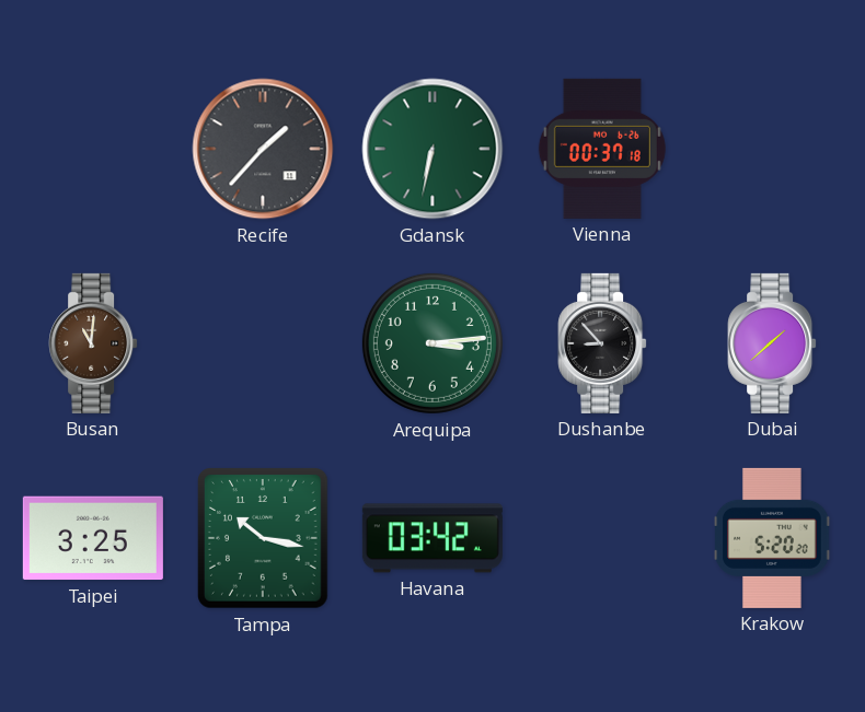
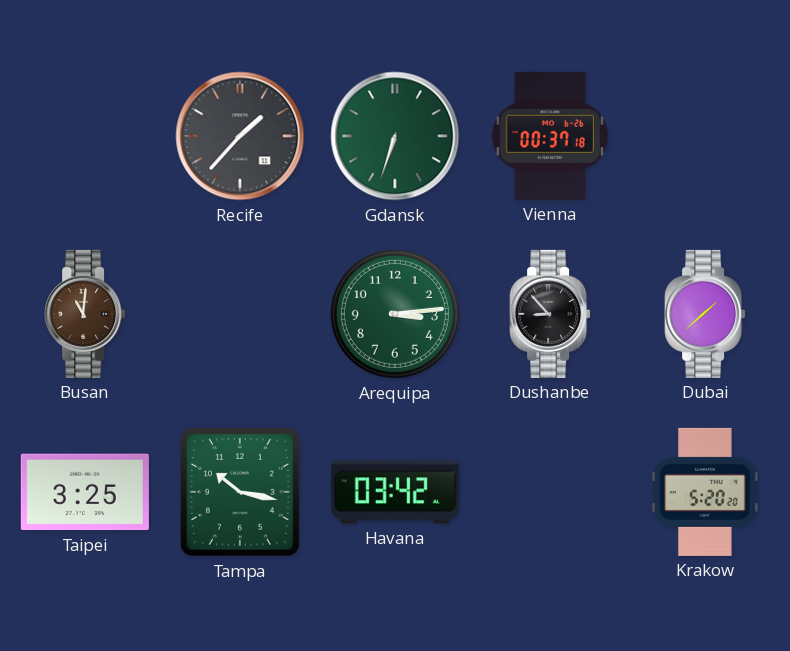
Gdansk: 6:32 -> 6:33 (395, 136)
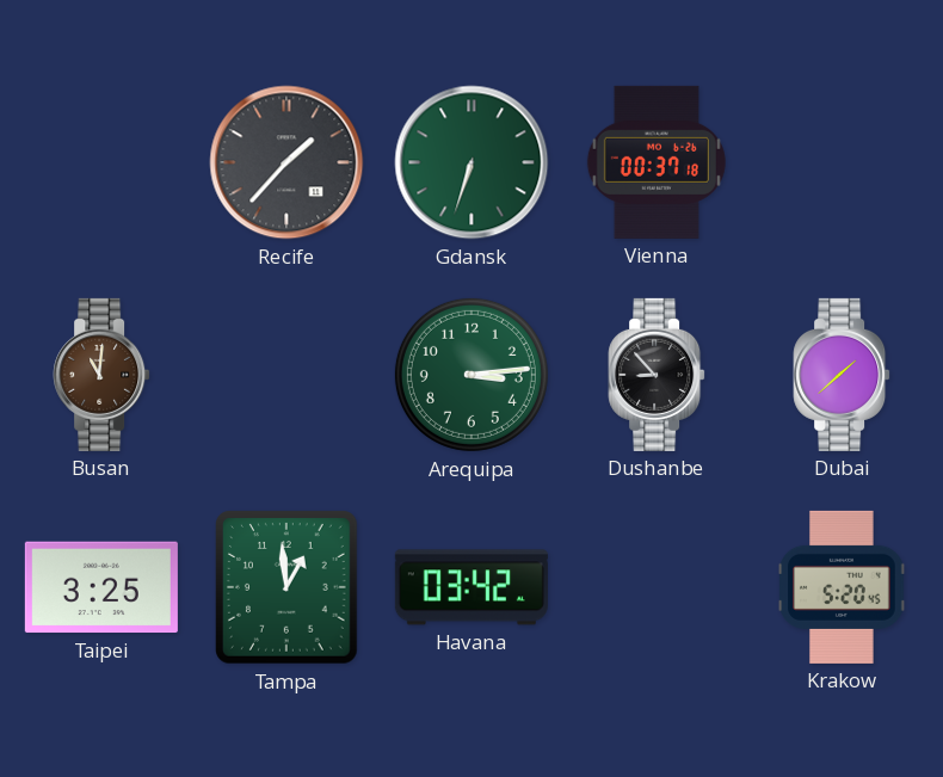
Tampa: 10:17 -> 12:59 (288, 587)
Krakow: 5:20:20 -> 5:20:45 (842, 587)
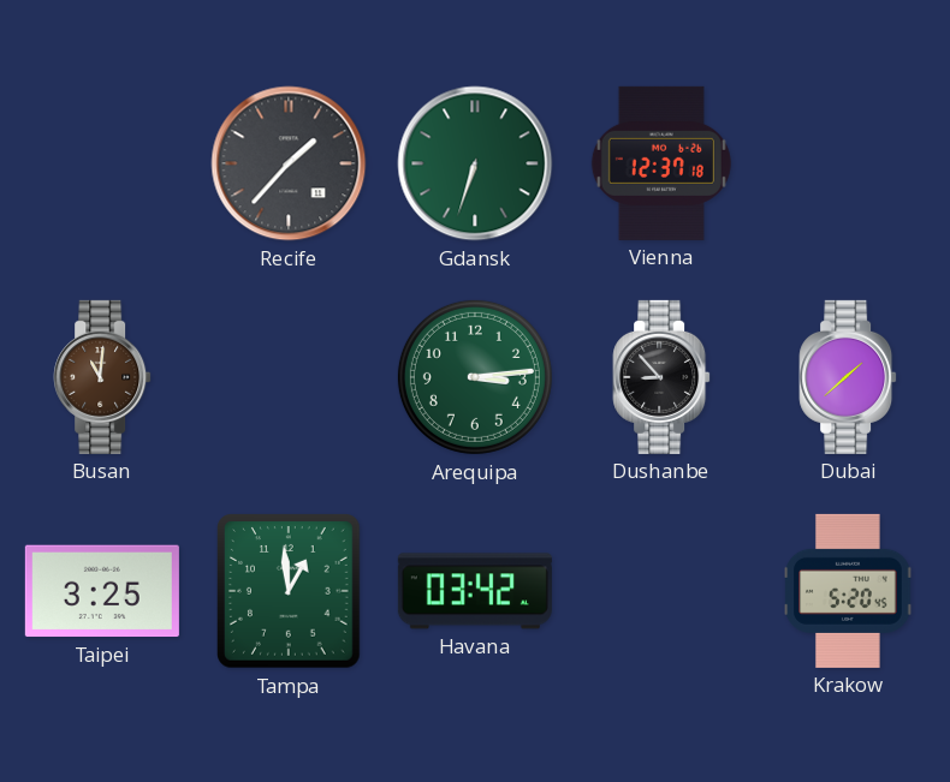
Vienna: 00:37 -> 12:37 (661, 163)
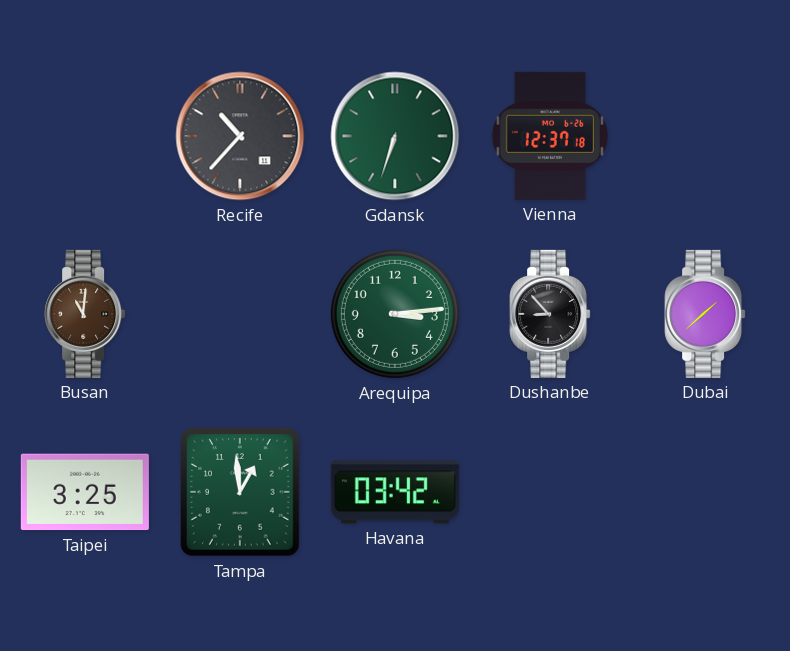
Recife: 1:37 -> 10:37 (240, 136)
Krakow: 5:20 -> none (848, 591)
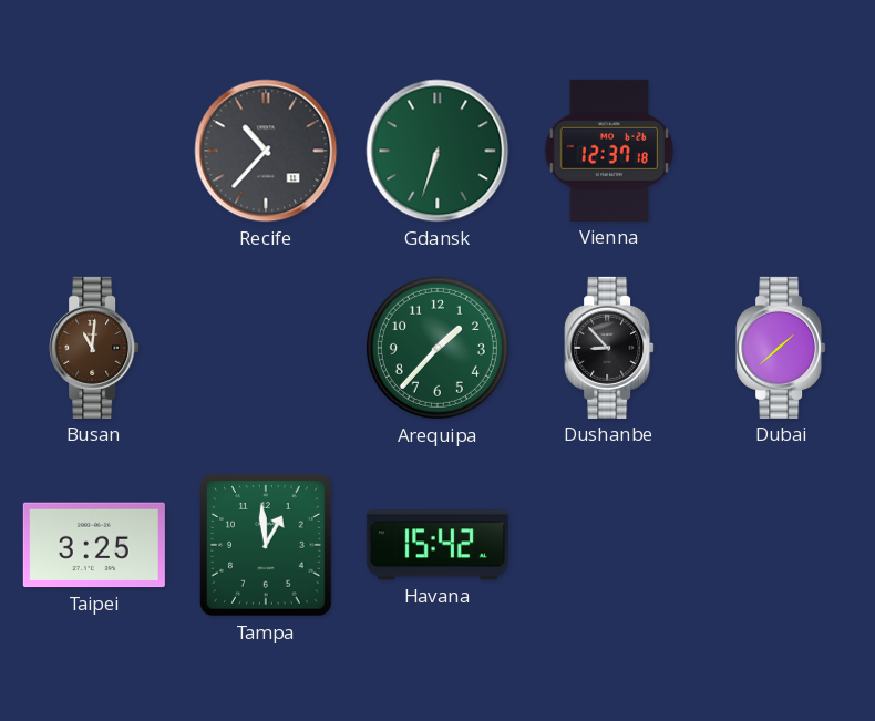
Arequipa: 3:14 -> 1:37 (437, 348)
Havana: 03:42 -> 15:42 (437, 545)
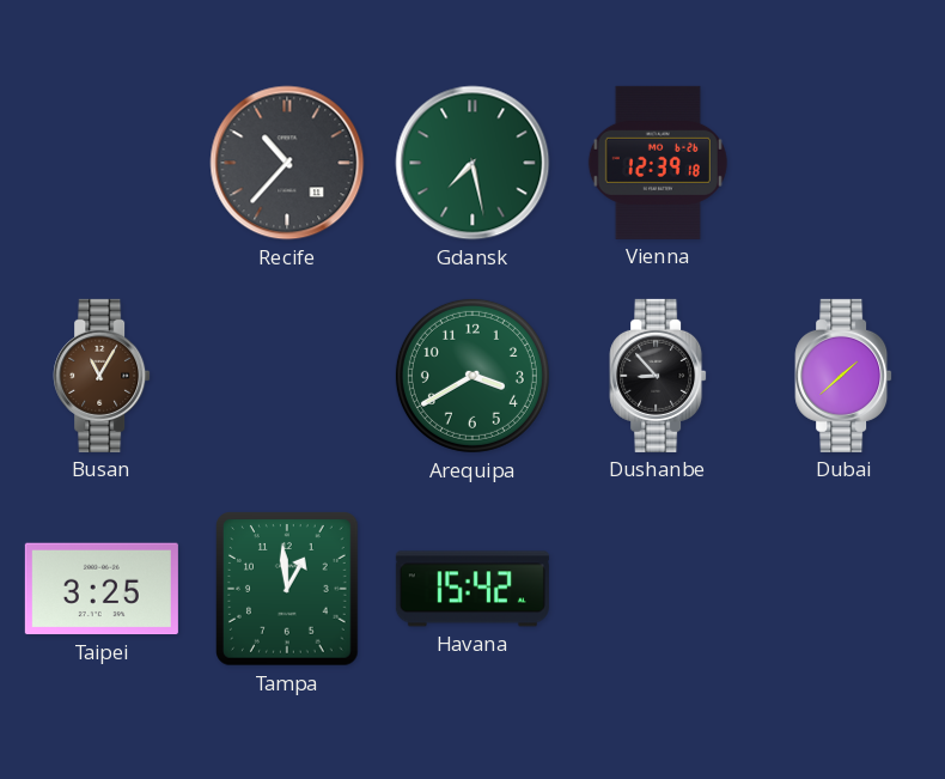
Gdansk: 6:33 -> 7:28 (472, 163)
Vienna: 12:37 -> 12:39 (658, 163)
Busan: 11:01 -> 11:05 (102, 376)
Arequipa: 1:37 -> 3:40 (472, 376)
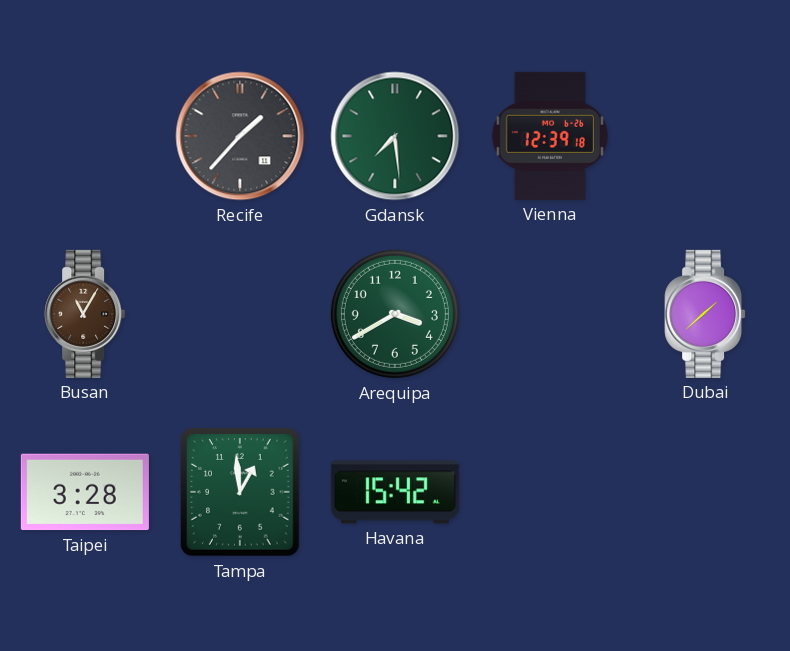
Recife: 10:37 -> 1:37 (240, 136)
Gdansk: 7:28 -> 7:29 (395, 136)
Dushanbe: 8:53 -> none (658, 376)
Taipei: 3:25 -> 3:28 (85, 492)
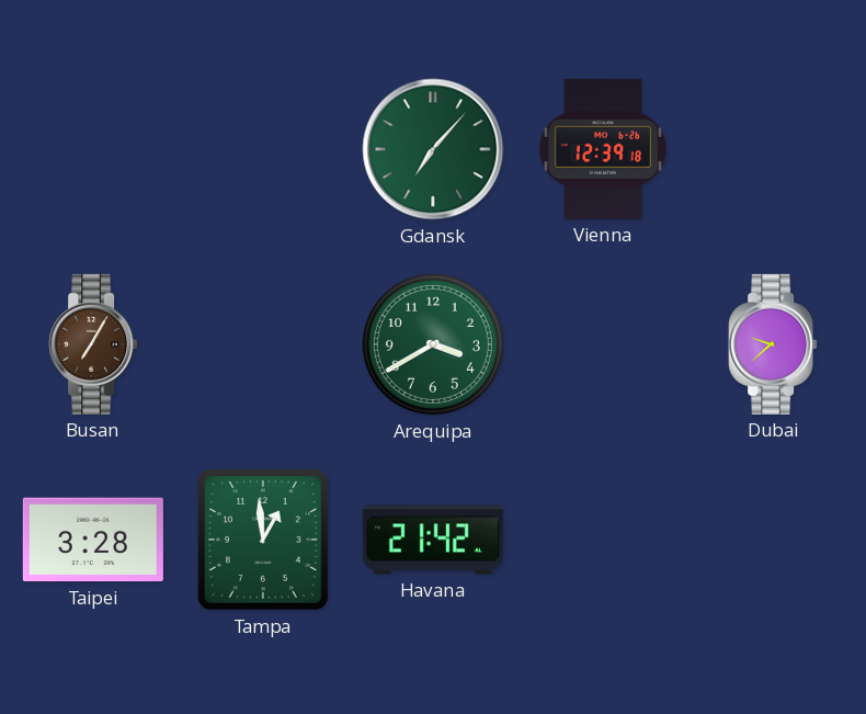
Recife: 1:37 -> none (240, 136)
Gdansk: 7:29 -> 7:07 (433, 149)
Busan: 11:05 -> 7:05 (93, 344)
Dubai: 1:38 -> 9:38 (773, 344)
Havana: 15:42 -> 21:42 (433, 540)
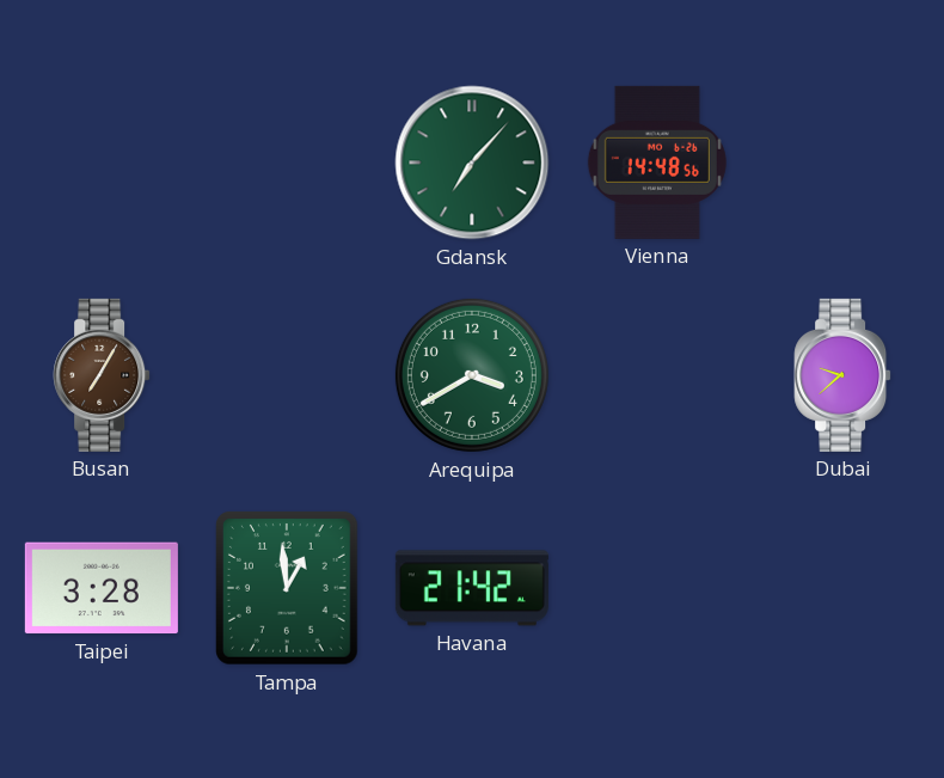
Vienna: 12:39 -> 14:48 (657, 163)
